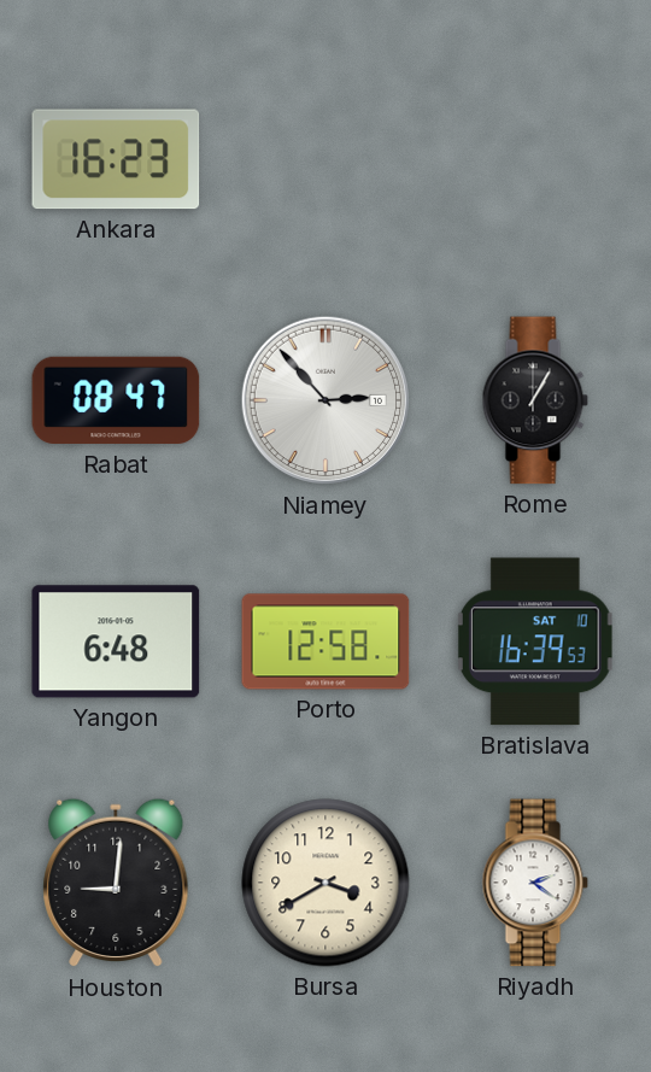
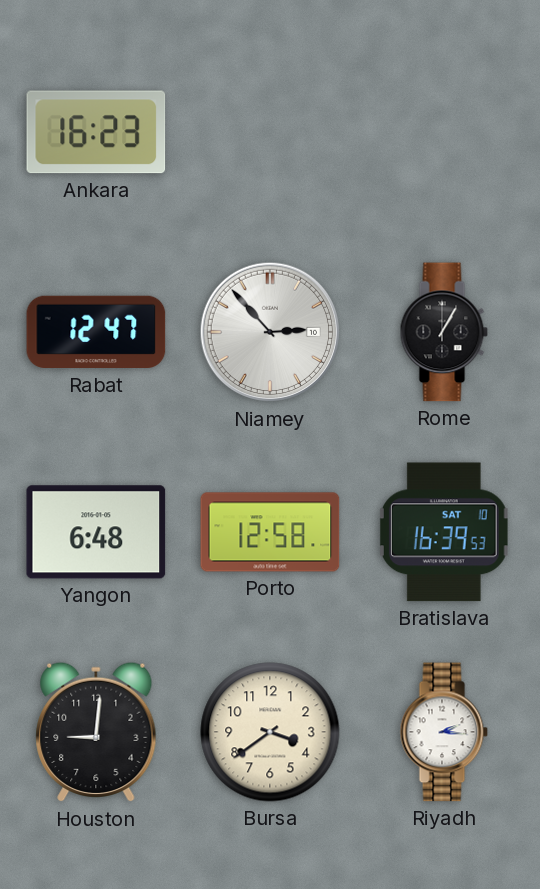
Rabat: 08:47 -> 12:47 (96, 332)
Bursa: 3:40 -> 3:39 (270, 732)
Riyadh: 2:21 -> 2:16 (444, 732)
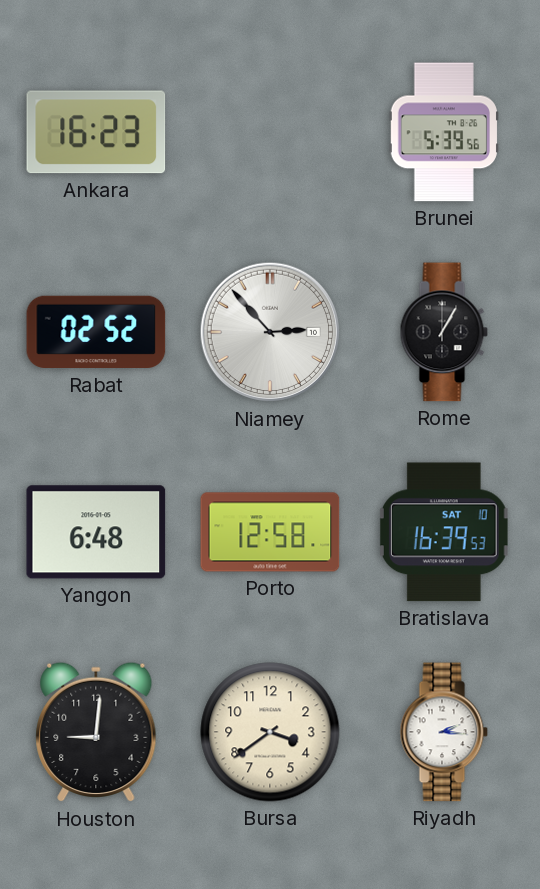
Brunei: none -> 5:39 (443, 132)
Rabat: 12:47 -> 02:52 (96, 332)
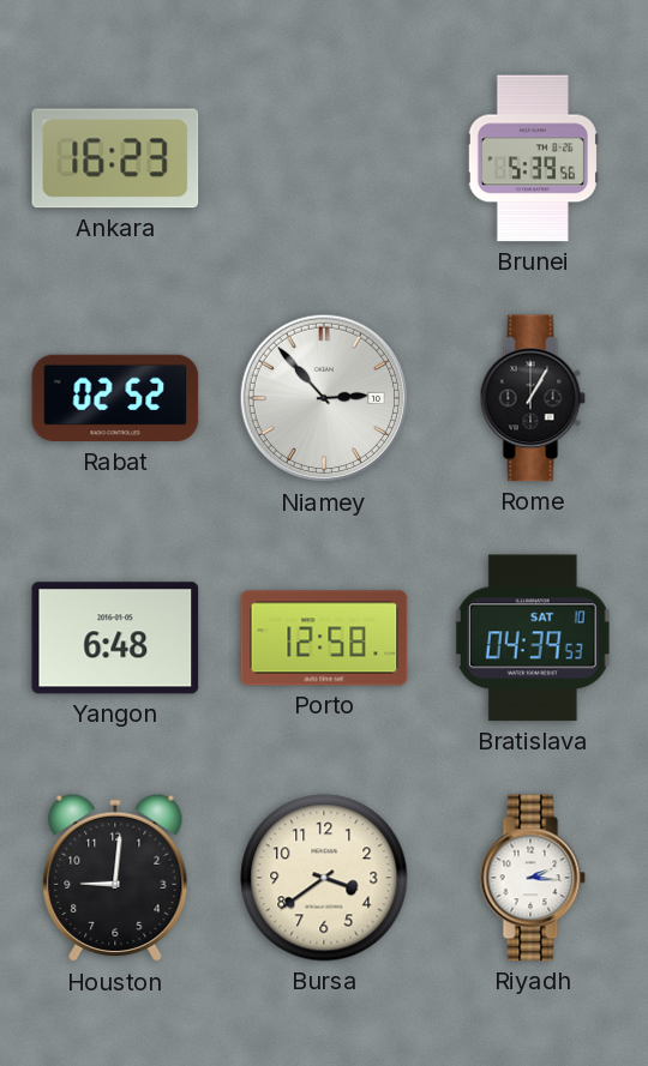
Bratislava: 16:39 -> 04:39 (533, 638)
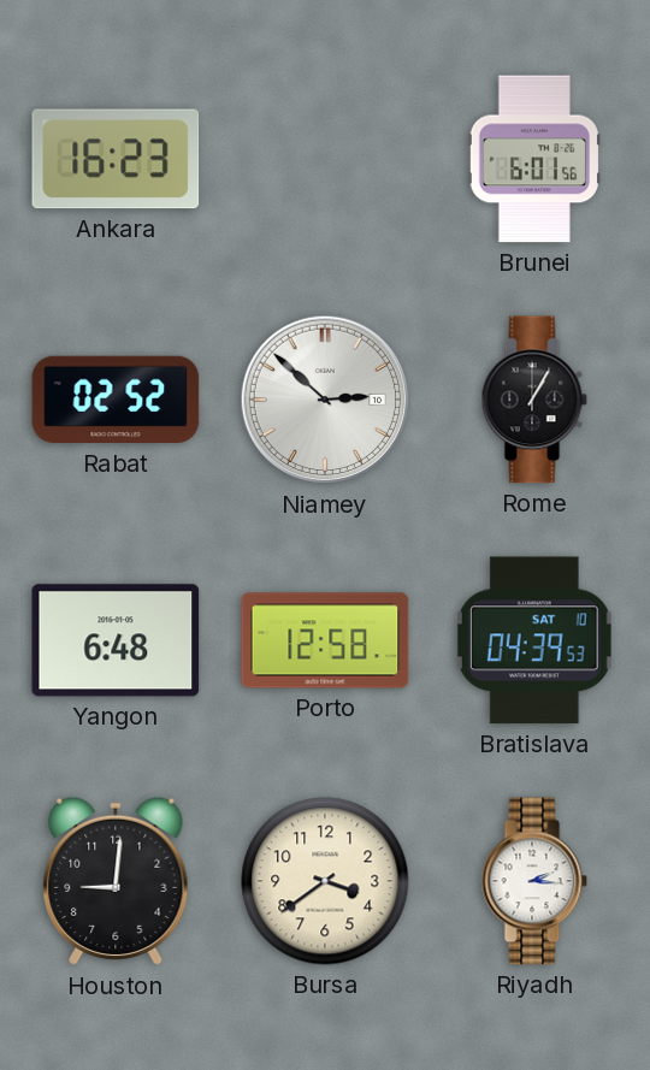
Brunei: 5:39 -> 6:01 (533, 159)
Niamey: 2:53 -> 2:52 (325, 400)
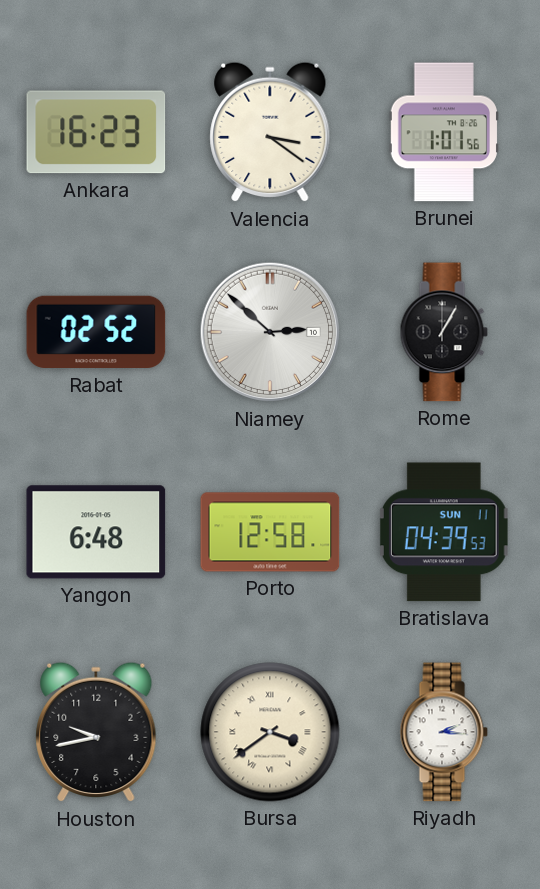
Valencia: none -> 3:21 (270, 132)
Brunei: 6:01 -> 1:01 (443, 132)
Bratislava date: SAT 10 -> SUN 11 (444, 532)
Houston: 9:01 -> 9:43 (96, 732)
Bursa numerals: Arabic -> Roman (270, 732)
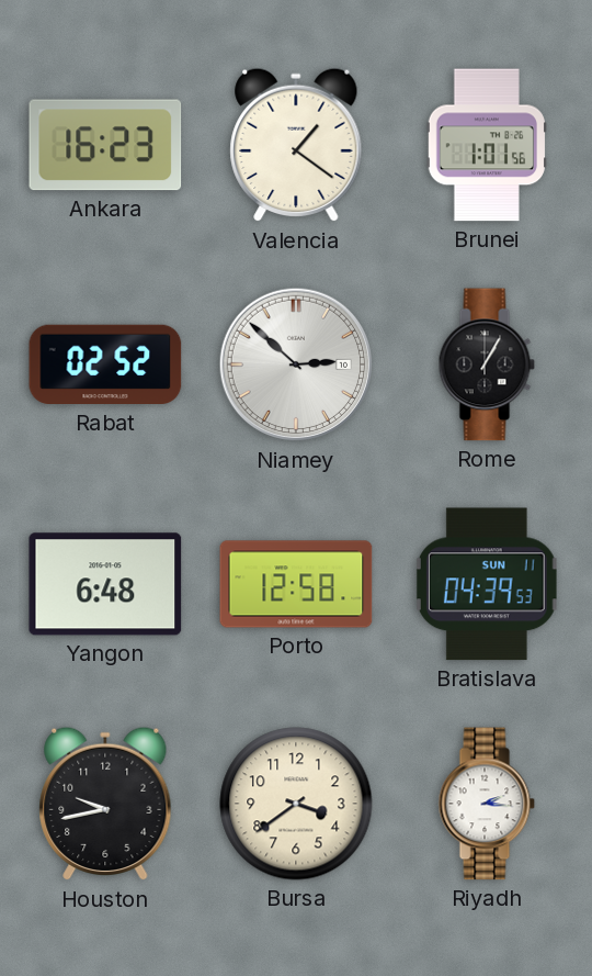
Valencia: 3:21 -> 1:21 (296, 145)
Bursa numerals: Roman -> Arabic (296, 804)
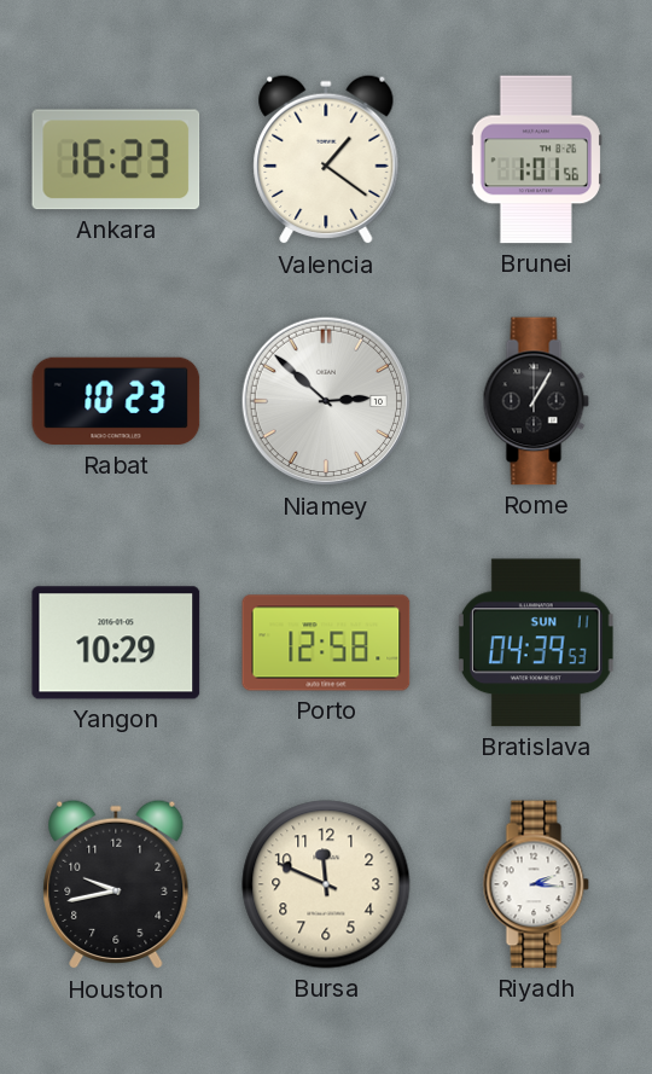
Rabat: 02:52 -> 10:23 (116, 401)
Yangon: 6:48 -> 10:29 (116, 643)
Bursa: 3:39 -> 11:49 (326, 884)
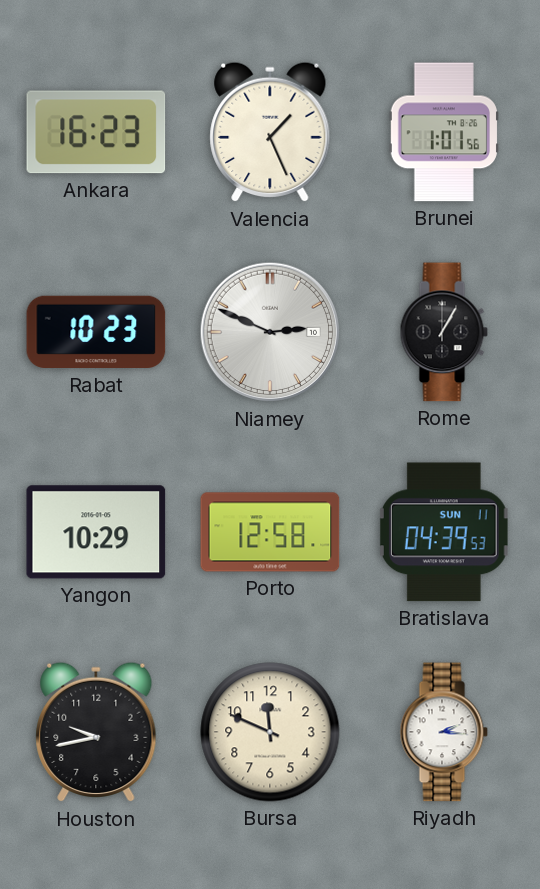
Valencia: 1:21 -> 1:26 (270, 132)
Niamey: 2:52 -> 2:49 (270, 332)
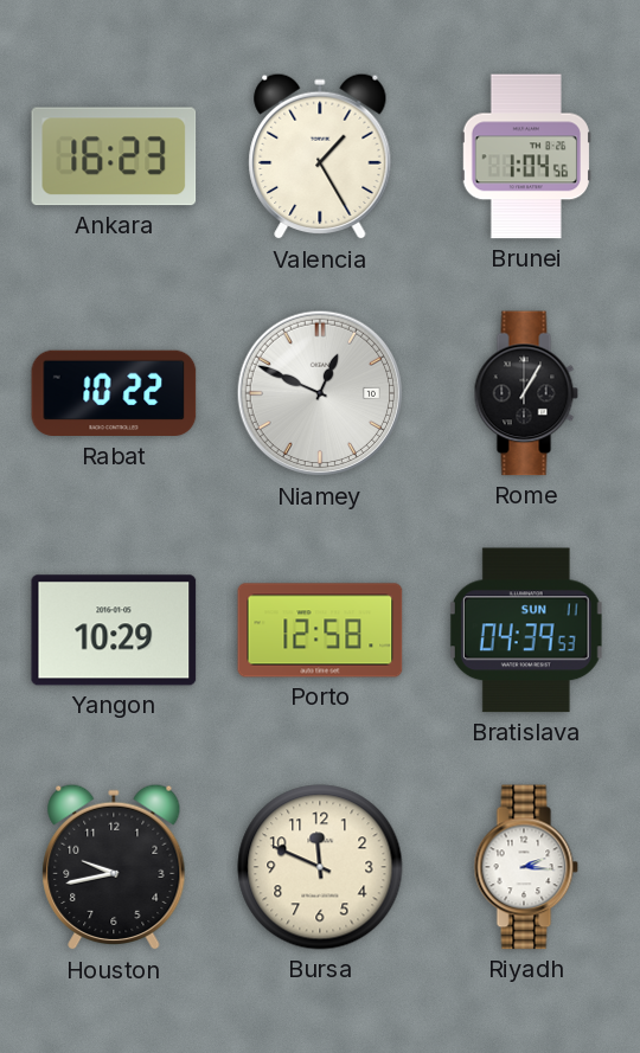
Valencia: 1:26 -> 1:25 (320, 156)
Brunei: 1:01 -> 1:04 (525, 156)
Rabat: 10:23 -> 10:22 (114, 393)
Niamey: 2:49 -> 12:49 (320, 393)
